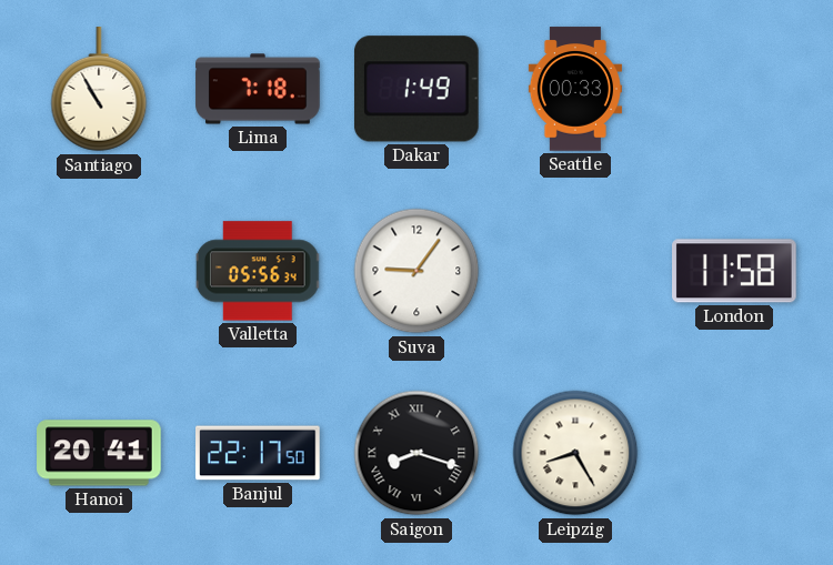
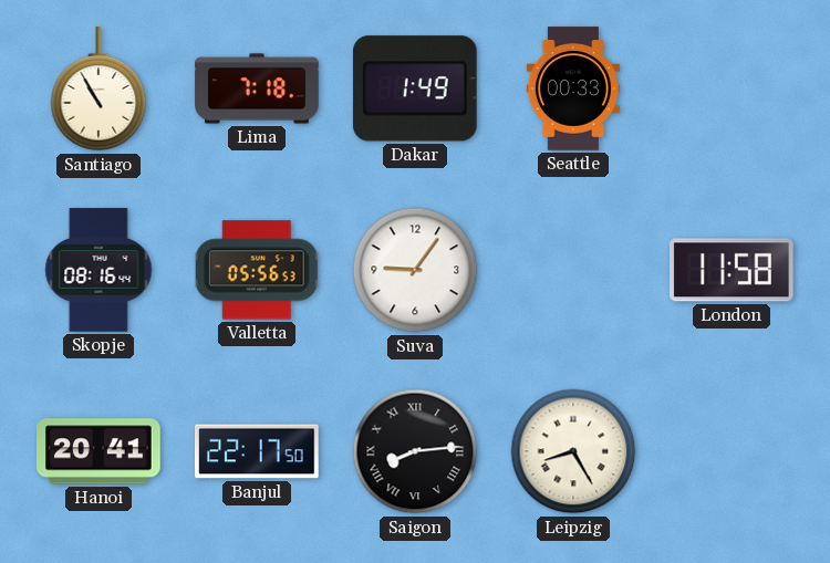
Skopje: none -> 08:16 (98, 270)
Valletta: 05:56:34 -> 05:56:53 (257, 270)
Saigon: 8:18 -> 8:14 (415, 451)
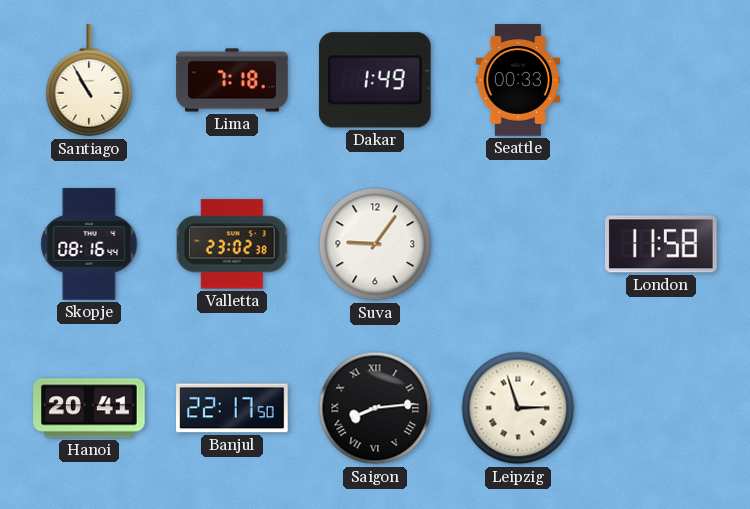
Valletta: 05:56 -> 23:02 (232, 244)
Leipzig: 8:25 -> 2:57 (518, 408)
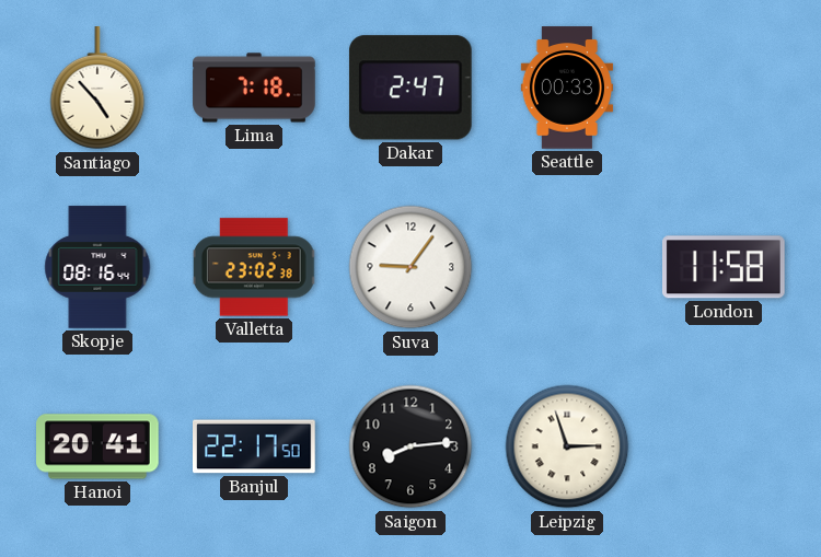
Santiago: 10:55 -> 4:53 (97, 89)
Dakar: 1:49 -> 2:47 (410, 88)
Saigon numerals: Roman -> Arabic (410, 446)
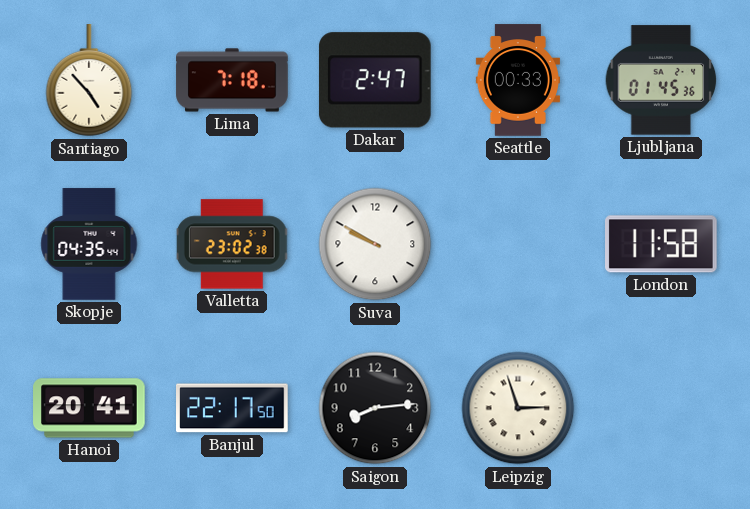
Ljubljana: none -> 01:45 (661, 80)
Skopje: 08:16 -> 04:35 (89, 244)
Suva: 9:06 -> 9:50 (375, 244)
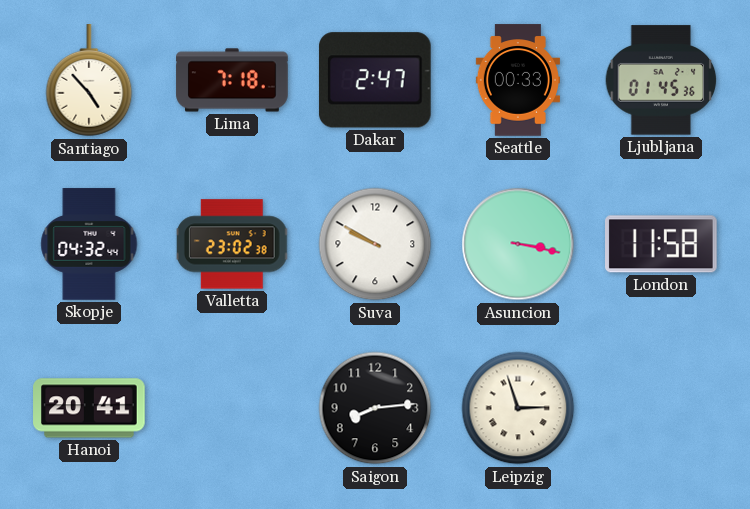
Skopje: 04:35 -> 04:32 (89, 244)
Asuncion: none -> 3:17 (518, 244)
Banjul: 22:17 -> none (232, 408)
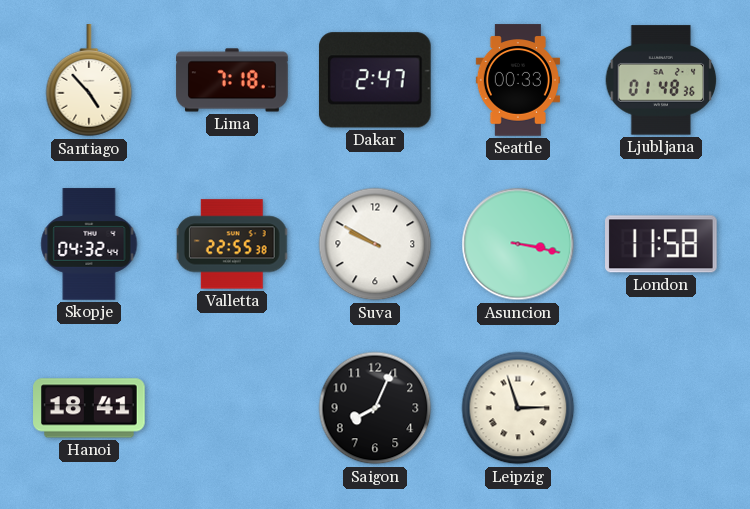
Ljubljana: 01:45 -> 01:48 (661, 80)
Valletta: 23:02 -> 22:55 (232, 244)
Hanoi: 20:41 -> 18:41 (89, 408)
Saigon: 8:14 -> 8:04 (375, 408)
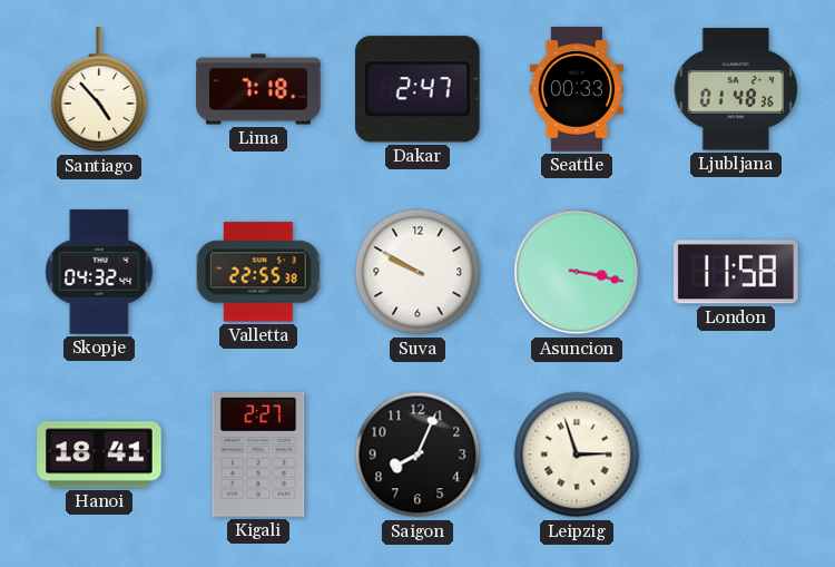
Kigali: none -> 2:27 (258, 454)
